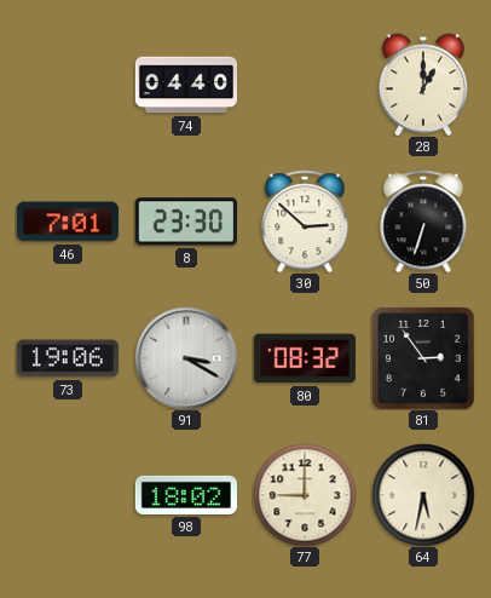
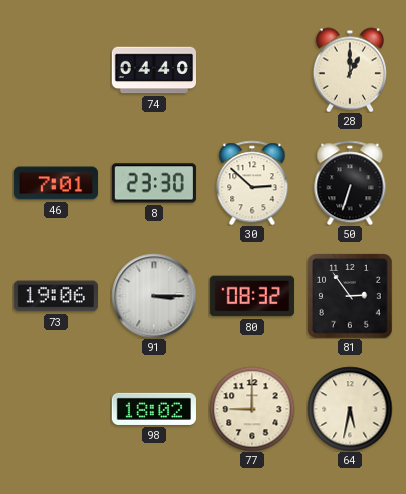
91: 3:20 -> 3:15 (154, 296)
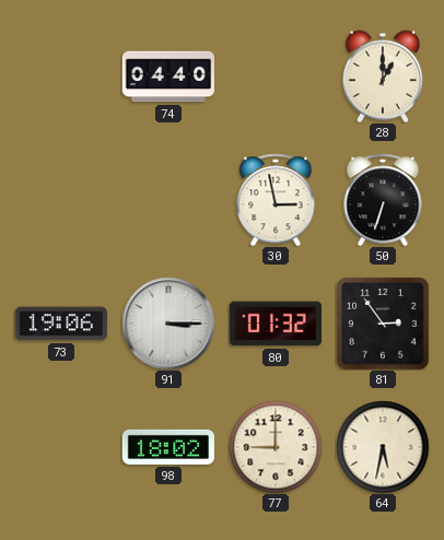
46: 7:01 -> none (55, 183)
8: 23:30 -> none (154, 183)
30: 2:52 -> 2:58 (276, 200)
80: 08:32 -> 01:32 (276, 324)
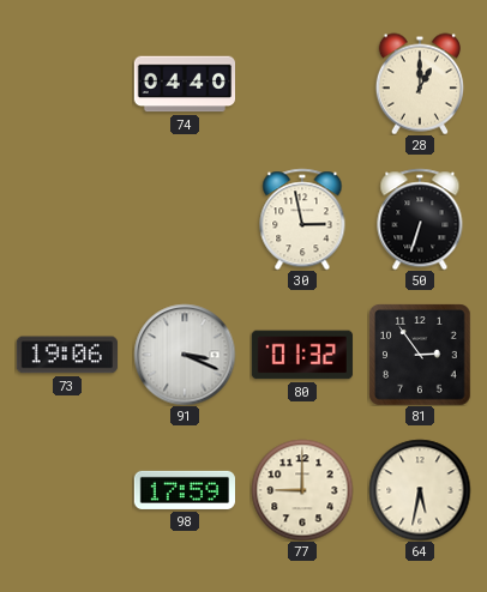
91: 3:15 -> 3:19 (185, 355)
98: 18:02 -> 17:59 (184, 490)
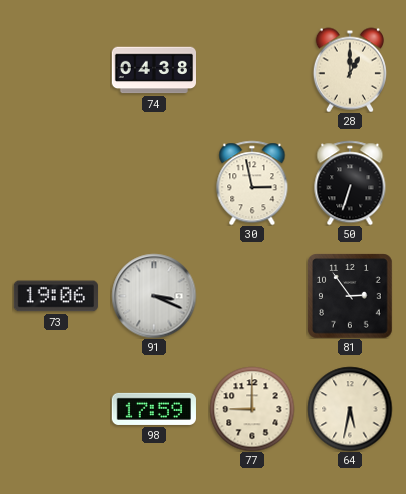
74: 04:40 -> 04:38 (153, 70)
80: 01:32 -> none (302, 355)
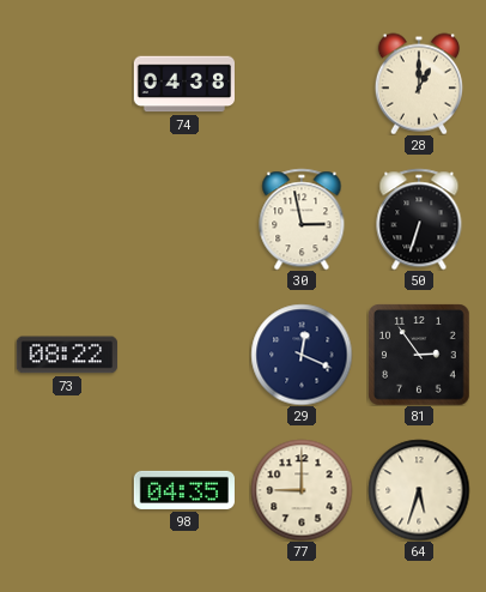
73: 19:06 -> 08:22 (67, 355)
91: 3:19 -> none (154, 296)
29: none -> 12:19 (302, 355)
98: 17:59 -> 04:35 (183, 490)
64: 5:32 -> 5:33 (419, 490)
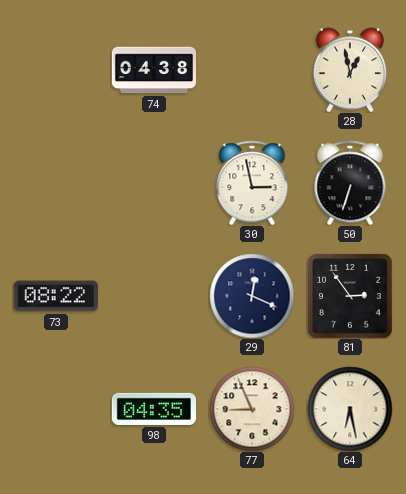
28: 1:00 -> 12:58 (350, 70)
77: 9:00 -> 8:56 (252, 409)
64: 5:33 -> 6:28 (350, 409)
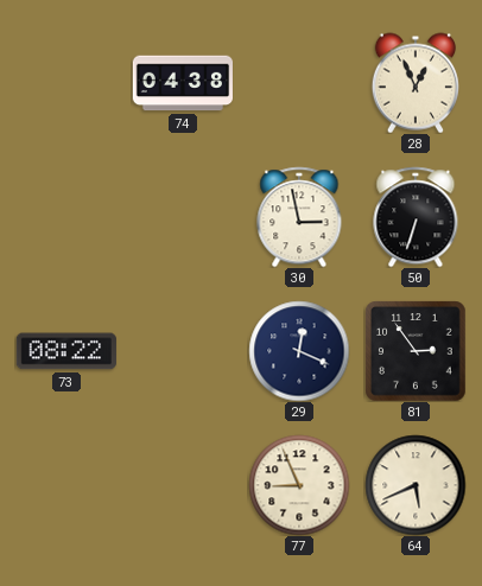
28: 12:58 -> 12:56 (416, 83)
98: 04:35 -> none (153, 409)
64: 6:28 -> 5:41 (416, 485)
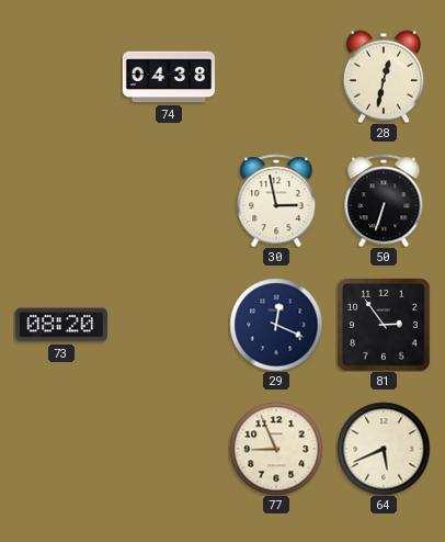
28: 12:56 -> 12:32 (384, 77)
73: 08:22 -> 08:20 (61, 325)
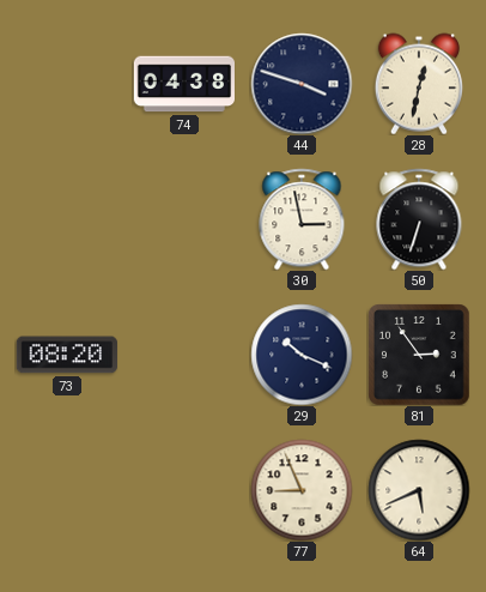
44: none -> 3:48 (302, 84)
29: 12:19 -> 10:19 (302, 355)
